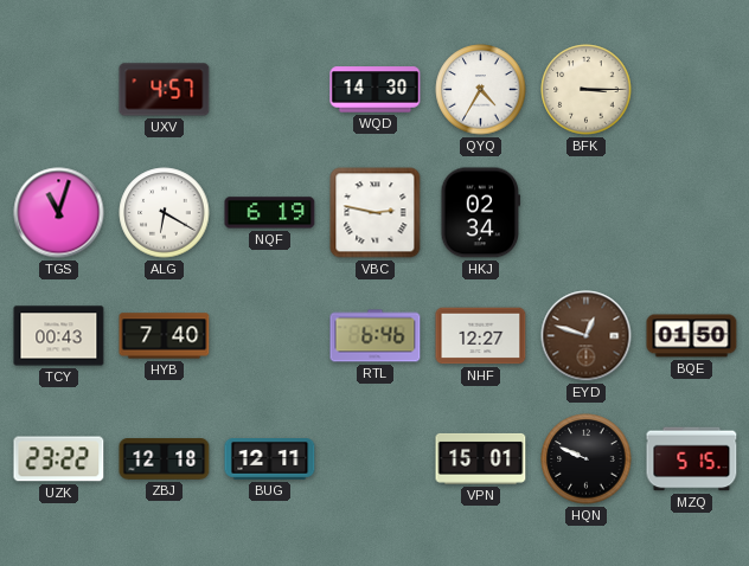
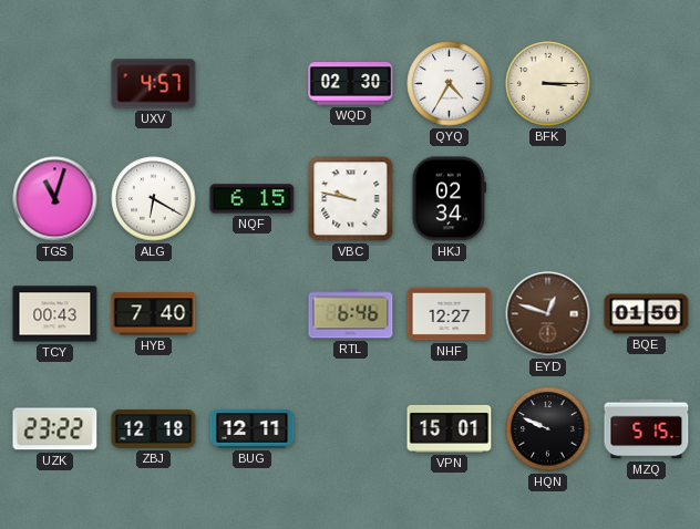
WQD: 14:30 -> 02:30 (351, 84)
NQF: 6:19 -> 6:15 (253, 199)
VBC: 2:47 -> 9:47 (351, 199)
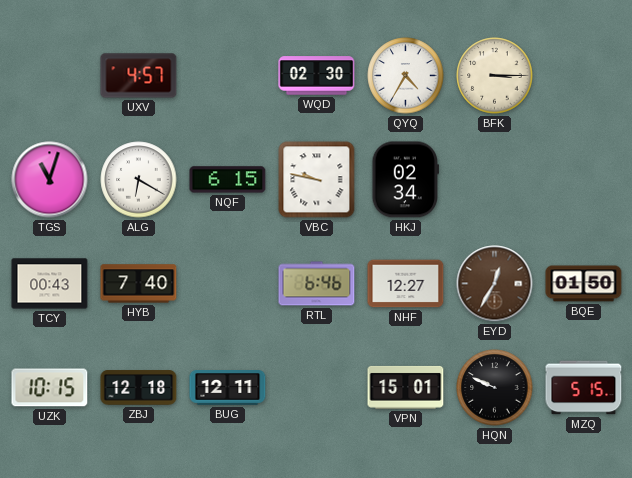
EYD: 12:48 -> 12:35 (495, 284)
UZK: 23:22 -> 10:15 (50, 388)
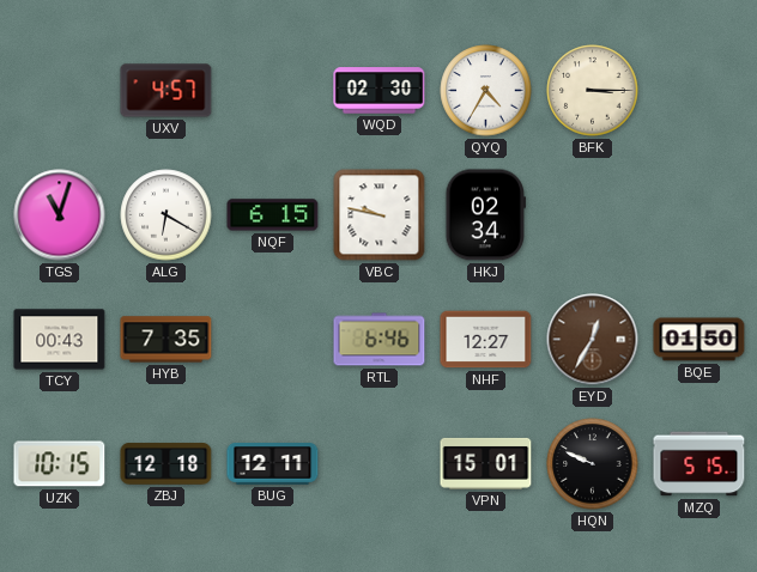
HYB: 7:40 -> 7:35 (166, 340)
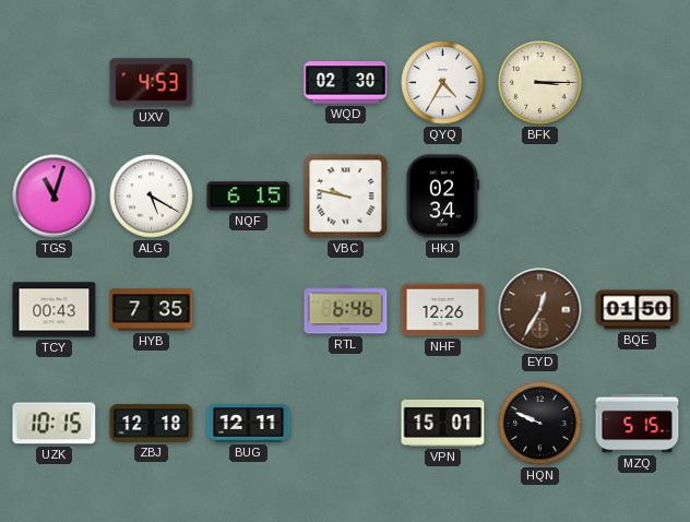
UXV: 4:57 -> 4:53 (152, 83)
ALG: 6:20 -> 5:20 (152, 197)
NHF: 12:27 -> 12:26 (443, 310)
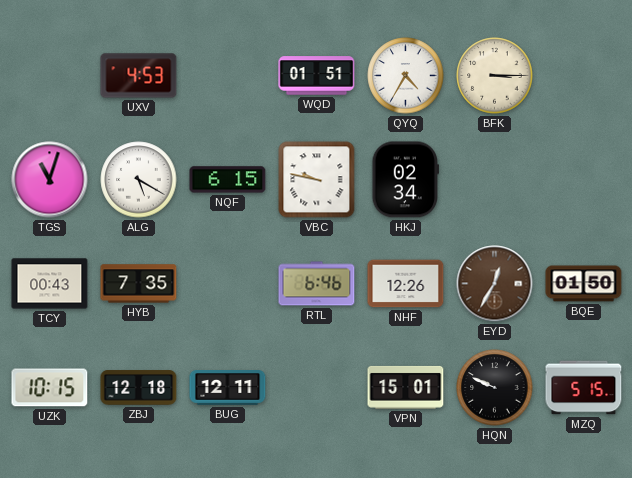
WQD: 02:30 -> 01:51 (317, 76)
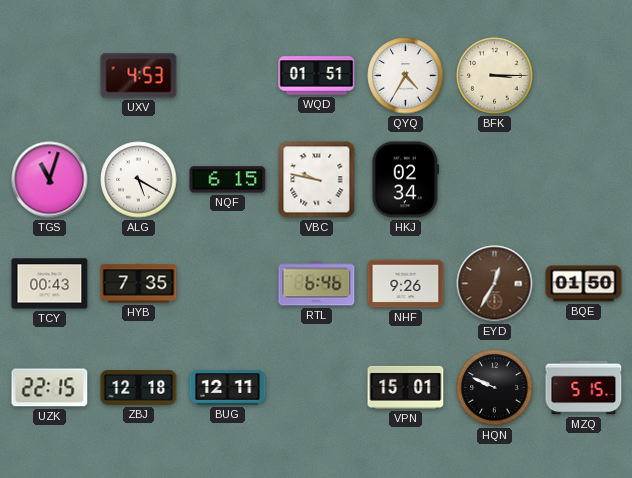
NHF: 12:26 -> 9:26 (406, 284)
UZK: 10:15 -> 22:15 (50, 388)
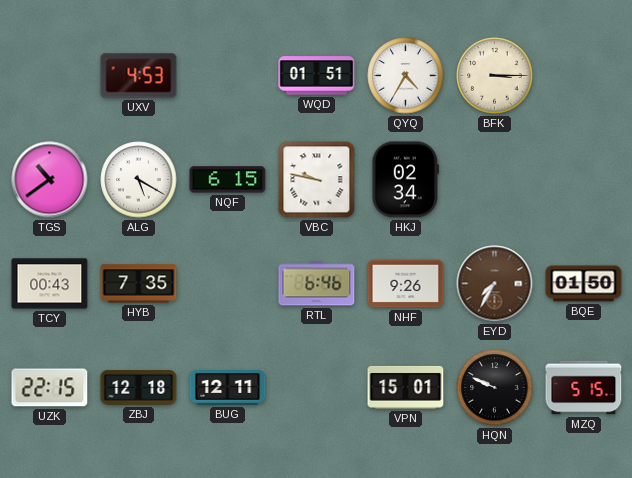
TGS: 11:03 -> 10:39 (50, 180)
EYD: 12:35 -> 7:35 (495, 284)
